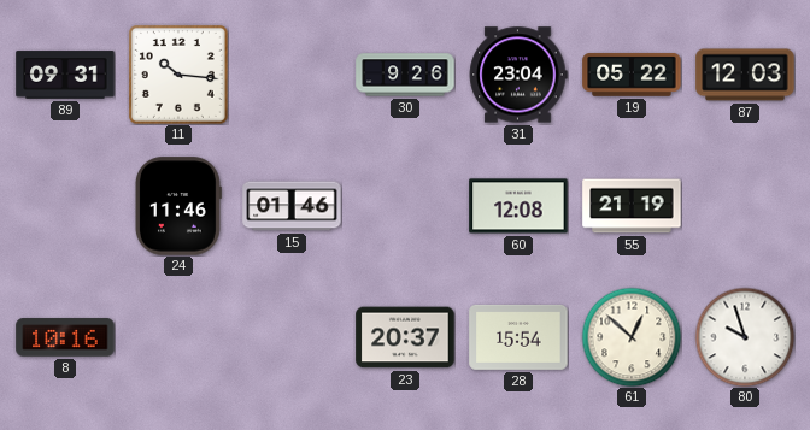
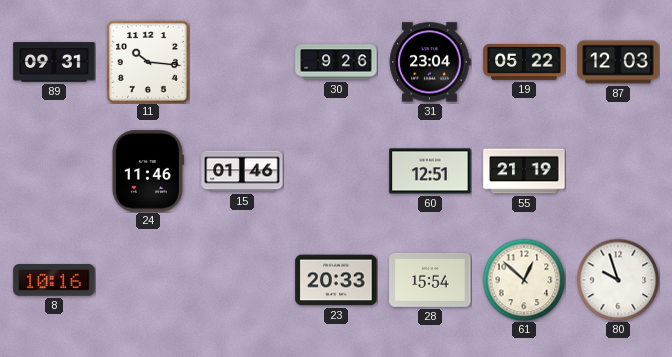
60: 12:08 -> 12:51 (430, 171)
23: 20:37 -> 20:33 (336, 280)
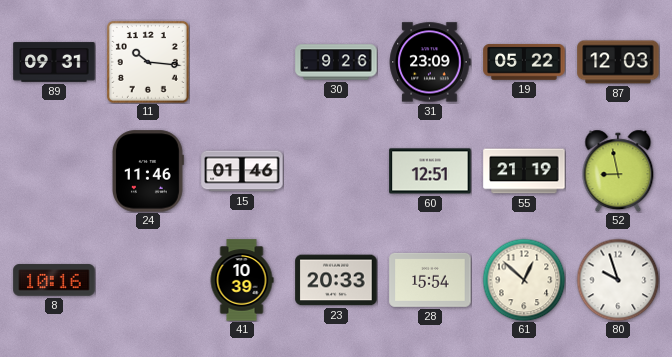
31: 23:04 -> 23:09 (430, 62)
52: none -> 8:58 (618, 171)
41: none -> 10:39 (242, 280)
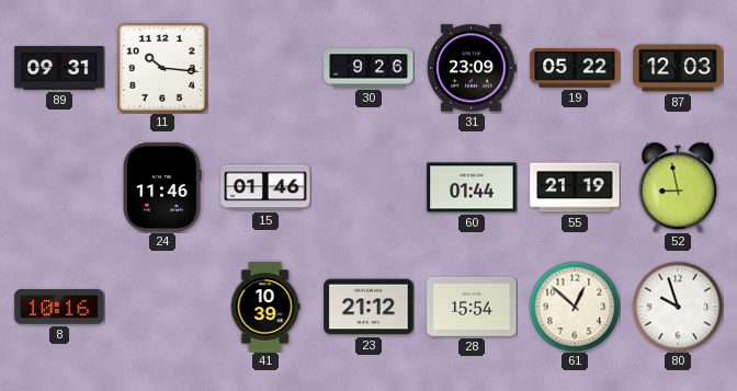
60: 12:51 -> 01:44 (472, 187)
23: 20:33 -> 21:12 (368, 307)
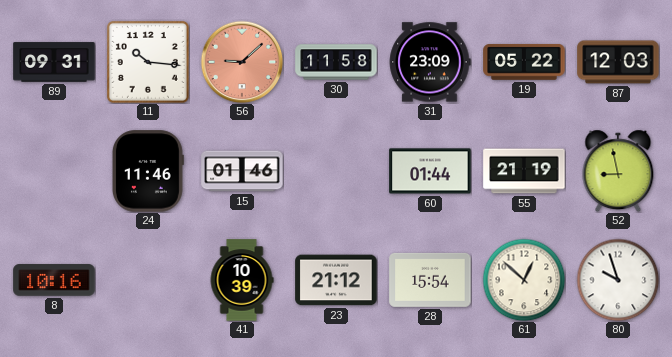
56: none -> 9:08 (242, 62)
30: 9:26 -> 11:58 (336, 62)
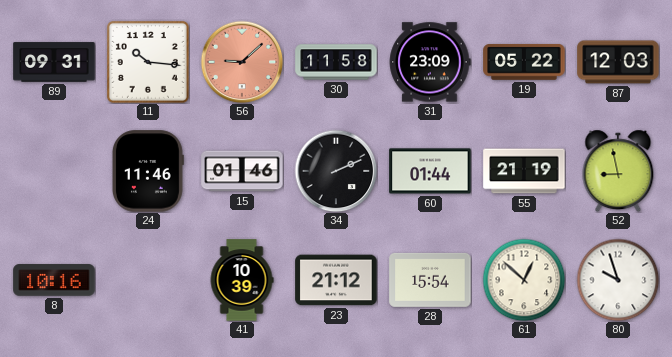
34: none -> 2:11 (336, 171)
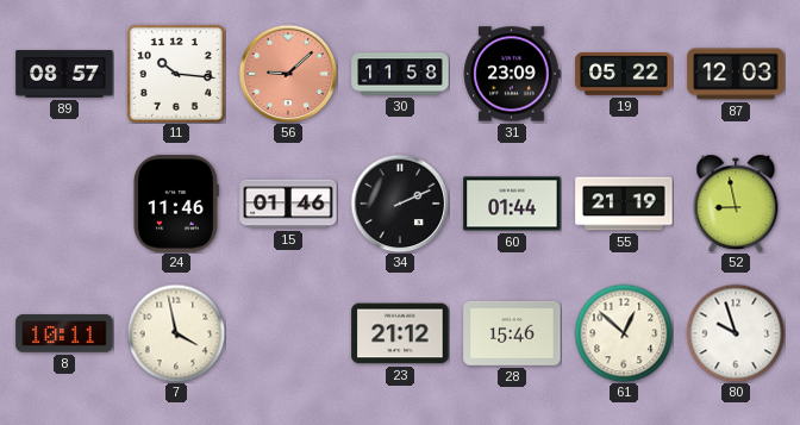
89: 09:31 -> 08:57 (64, 74)
8: 10:16 -> 10:11 (64, 333)
7: none -> 3:58 (176, 333)
41: 10:39 -> none (242, 280)
28: 15:54 -> 15:46 (512, 333)
